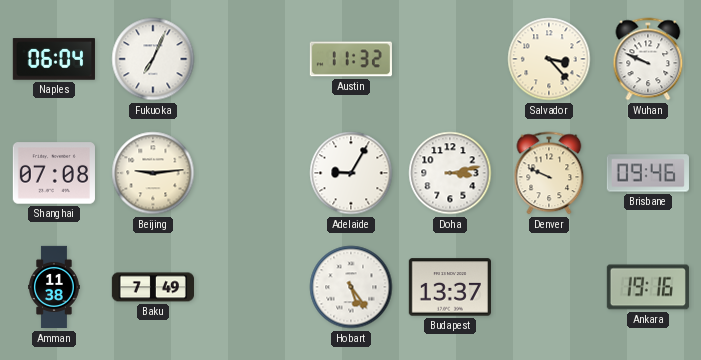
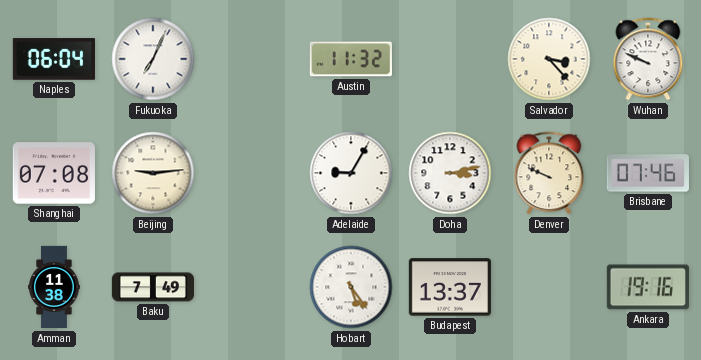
Brisbane: 09:46 -> 07:46 (648, 173)
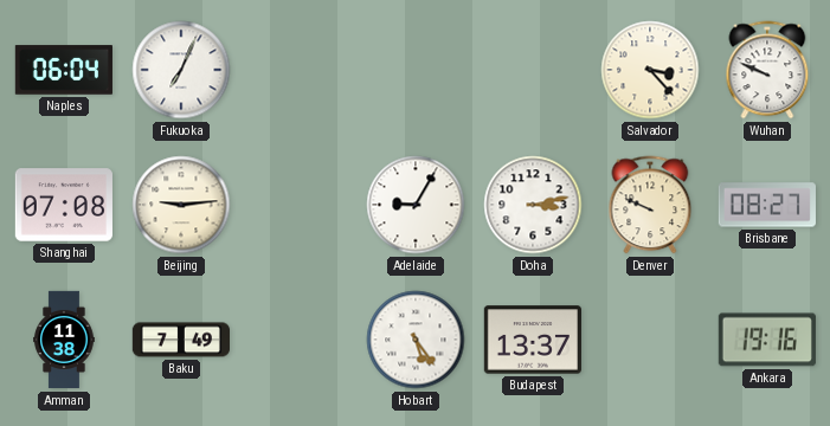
Austin: 11:32 -> none (351, 59)
Brisbane: 07:46 -> 08:27 (767, 205)
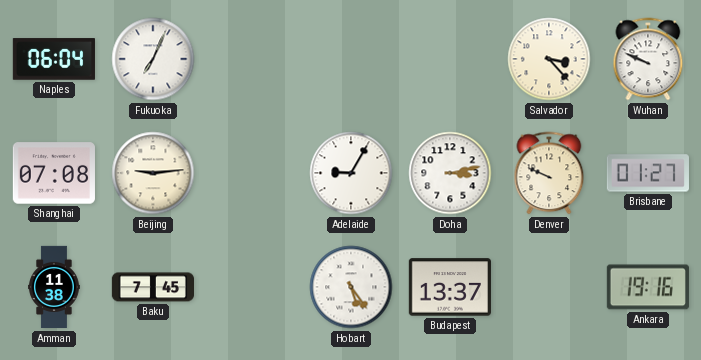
Brisbane: 08:27 -> 01:27 (648, 173)
Baku: 7:49 -> 7:45 (152, 287)
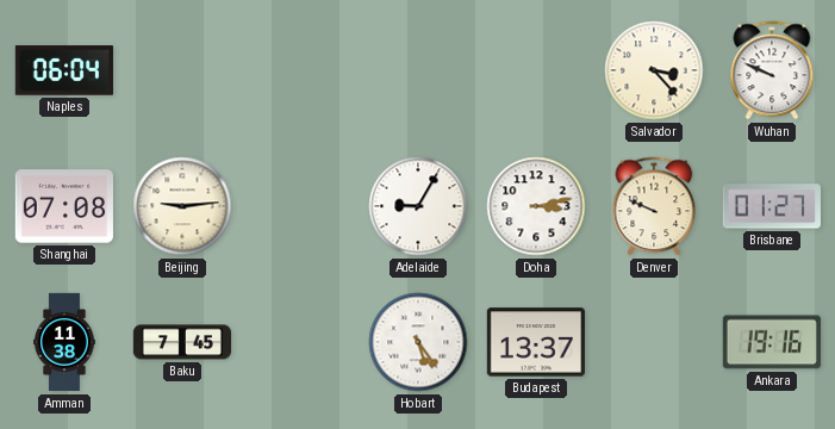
Fukuoka: 7:04 -> none (153, 59)
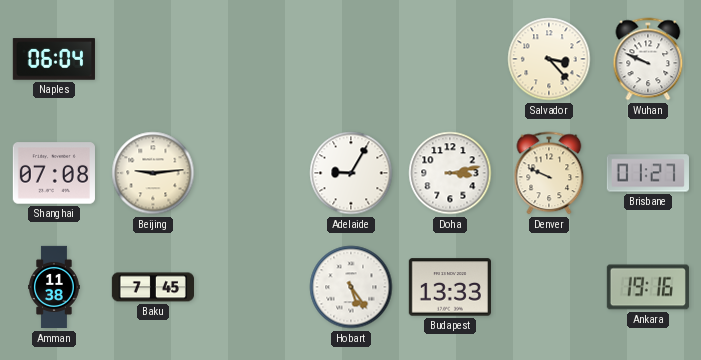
Budapest: 13:37 -> 13:33 (450, 287)
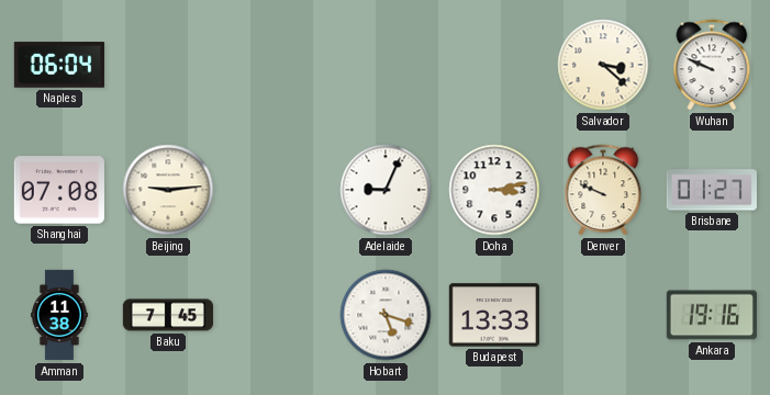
Salvador: 3:23 -> 3:22 (603, 65)
Adelaide: 9:05 -> 9:04 (386, 190)
Hobart: 5:24 -> 5:18 (386, 315)
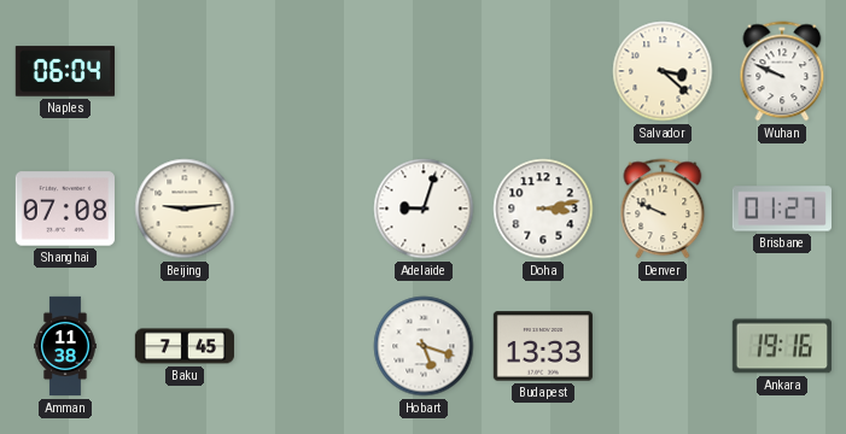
Adelaide: 9:04 -> 9:03 (424, 209)
